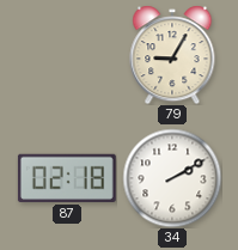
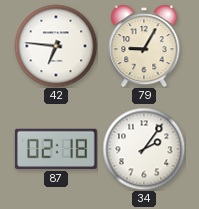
42: none -> 6:46 (56, 46)
34: 2:10 -> 2:06 (144, 149)
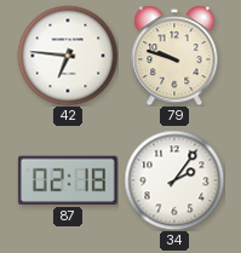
79: 9:05 -> 9:48 (174, 56)
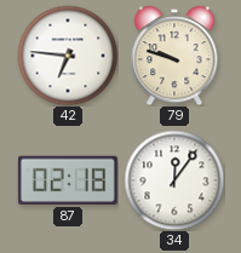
34: 2:06 -> 12:06 (174, 180)
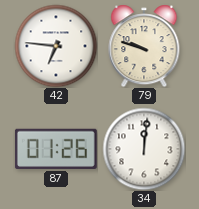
87: 02:18 -> 01:26 (56, 149)
34: 12:06 -> 12:01 (144, 149)
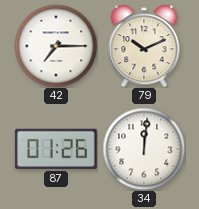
42: 6:46 -> 7:15 (56, 46)
79: 9:48 -> 10:11 (144, 46)
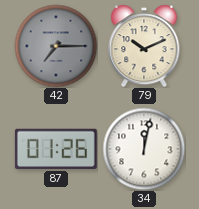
42 dial: white -> grey (56, 46)
34: 12:01 -> 12:02 (144, 149)
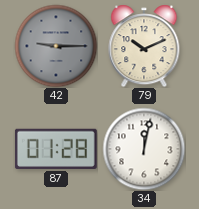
42: 7:15 -> 9:15 (56, 46)
87: 01:26 -> 01:28 (56, 149)
